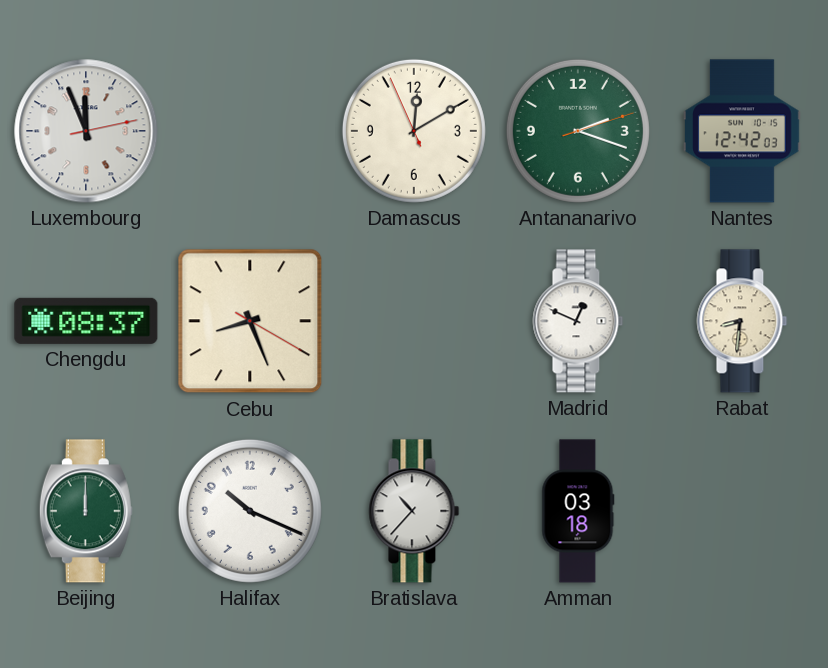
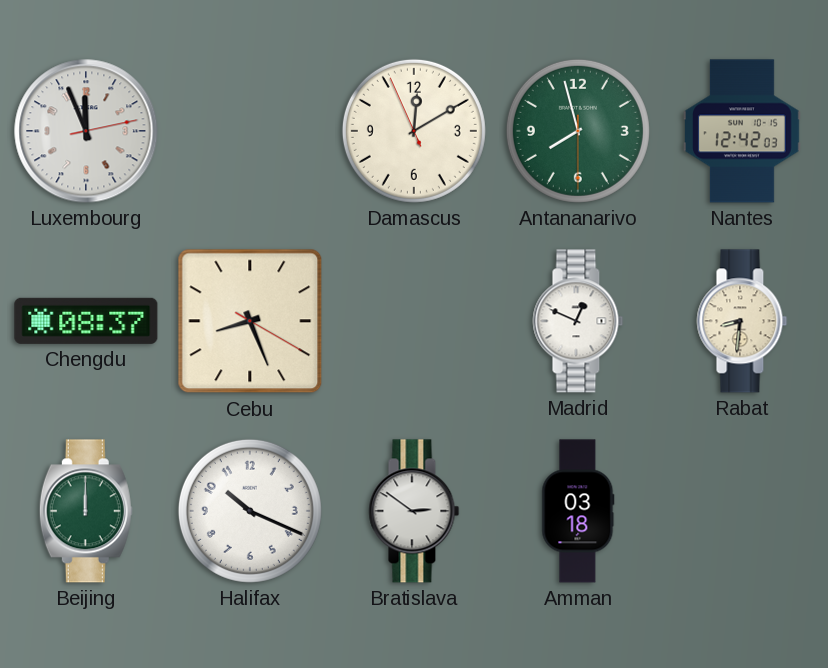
Antananarivo: 2:18 -> 7:57 (578, 131)
Bratislava: 10:37 -> 2:51 (414, 511)
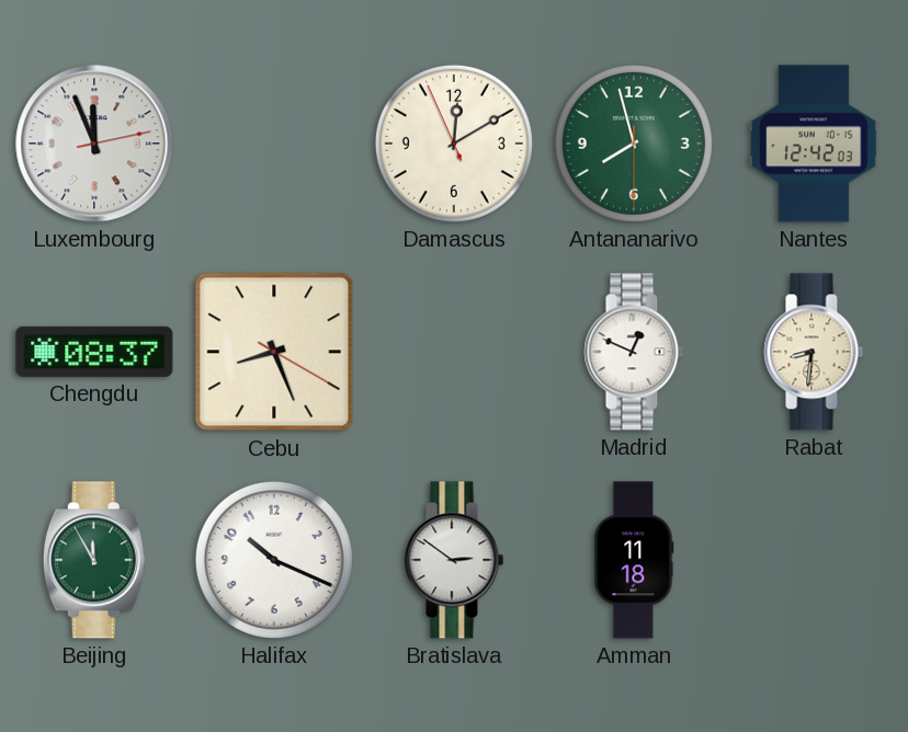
Beijing: 12:00 -> 11:55 (94, 560)
Amman: 03:18 -> 11:18 (634, 560)
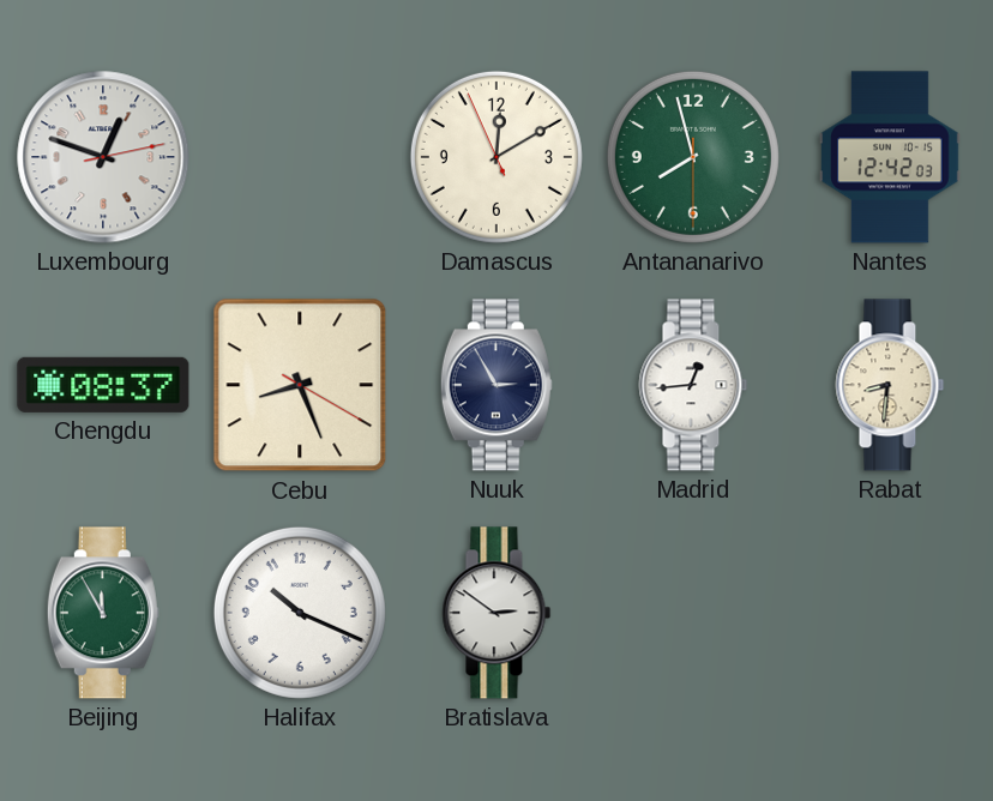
Luxembourg: 11:56 -> 12:48 (103, 157)
Nuuk: none -> 2:55 (496, 385)
Madrid: 12:49 -> 12:44 (693, 385)
Amman: 11:18 -> none (634, 560)
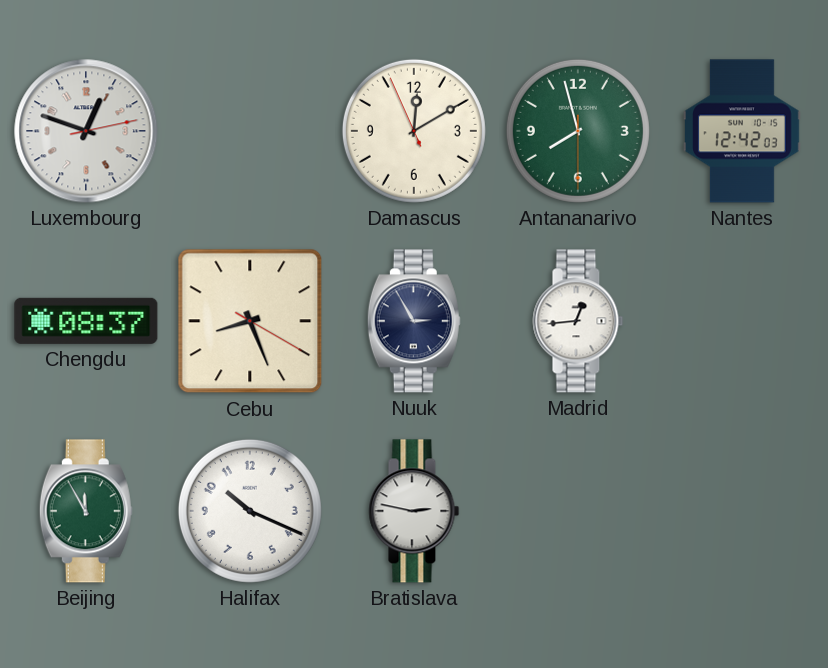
Rabat: 8:31 -> none (890, 385)
Bratislava: 2:51 -> 2:47 (414, 511)
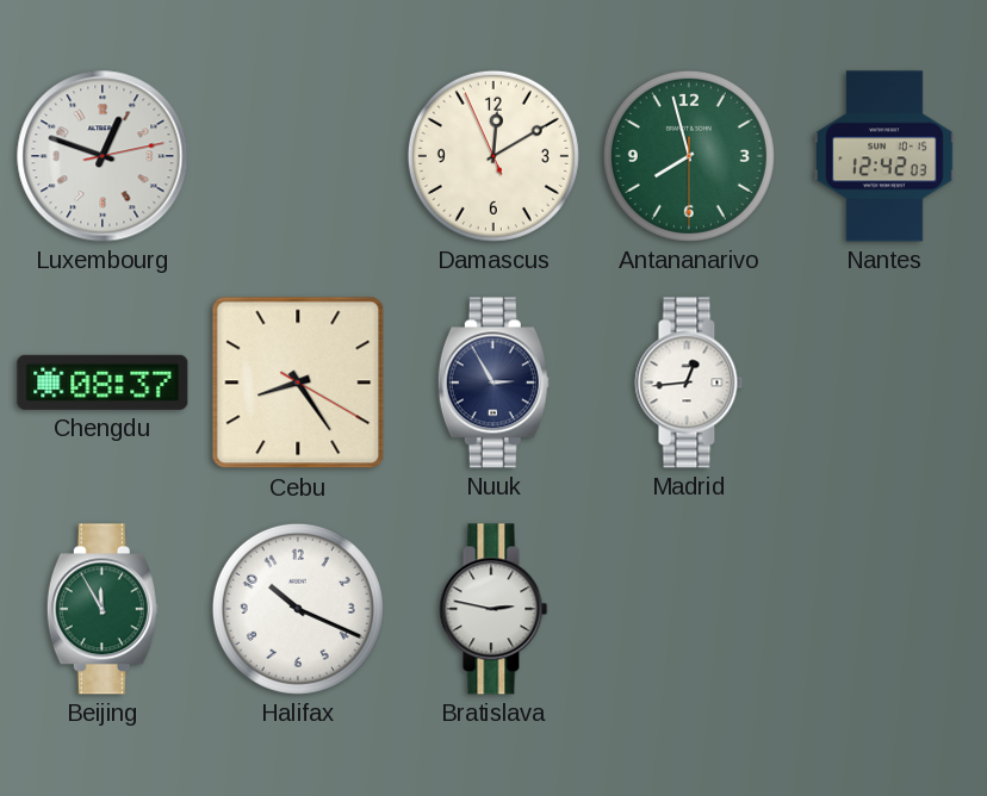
Cebu: 8:26 -> 8:24 (298, 383)
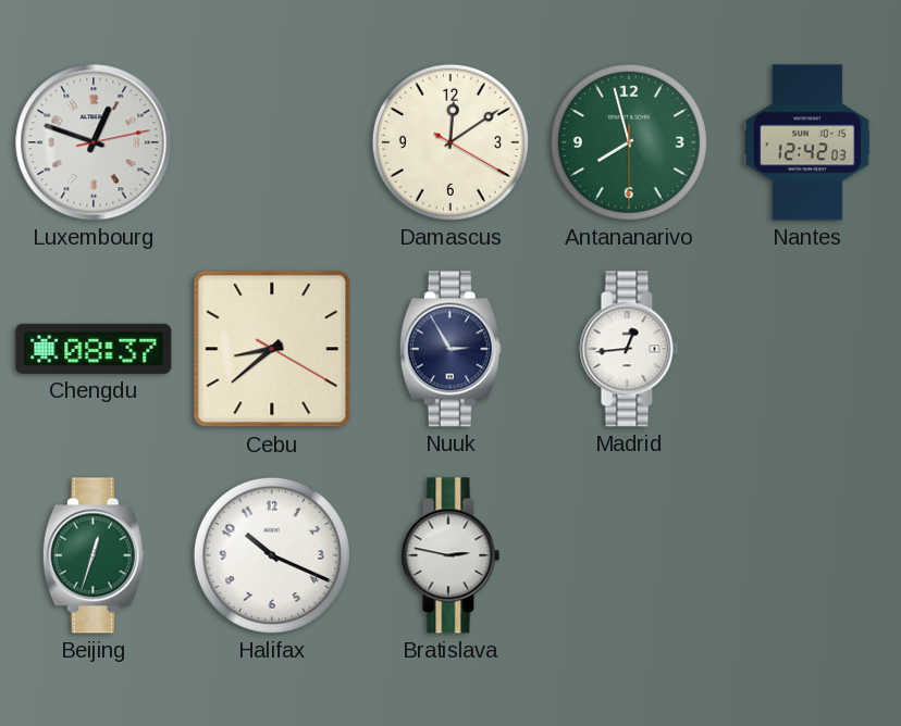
Damascus: 12:09:56 -> 12:09:20 (450, 142)
Cebu: 8:24 -> 8:38 (272, 349)
Beijing: 11:55 -> 12:33 (94, 555)
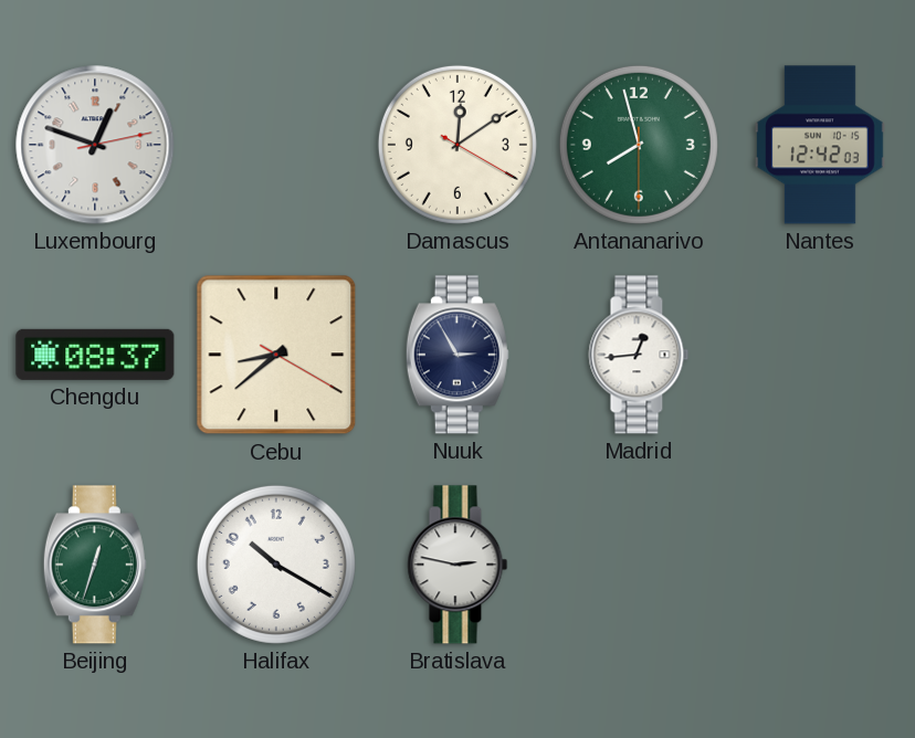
Halifax: 10:19 -> 10:20 (276, 565)
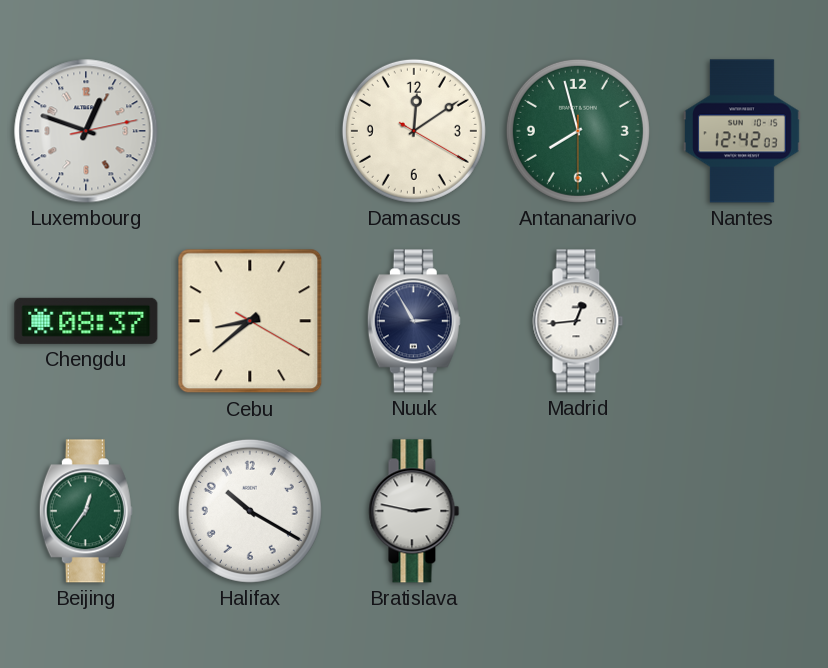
Beijing: 12:33 -> 12:36 (86, 511)
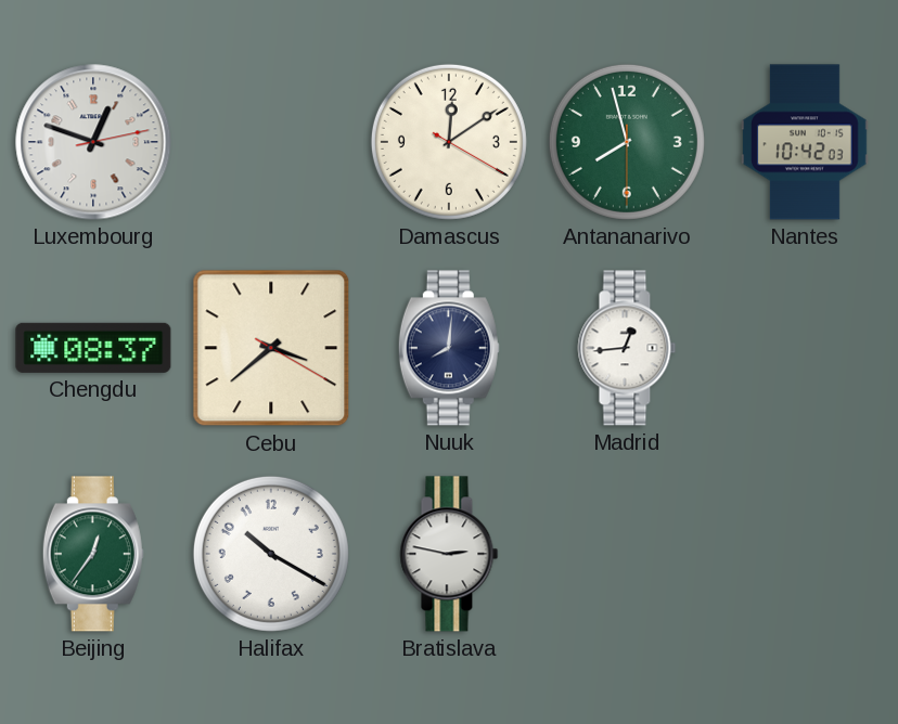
Nantes: 12:42 -> 10:42 (806, 142)
Cebu: 8:38 -> 3:38 (271, 348)
Nuuk: 2:55 -> 8:01 (449, 348)
